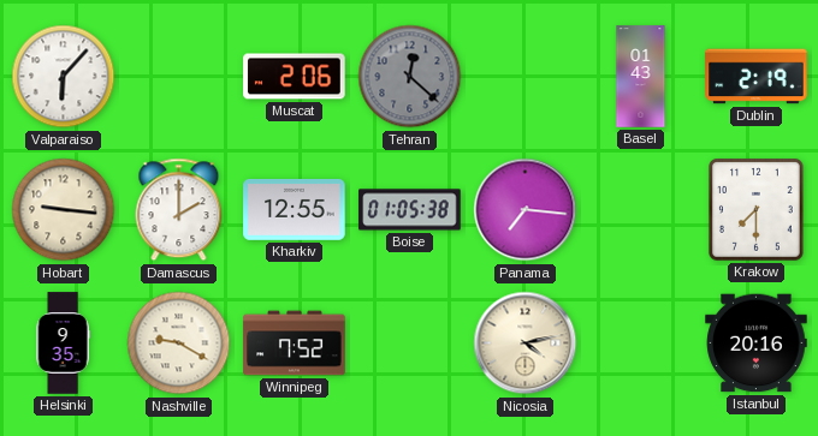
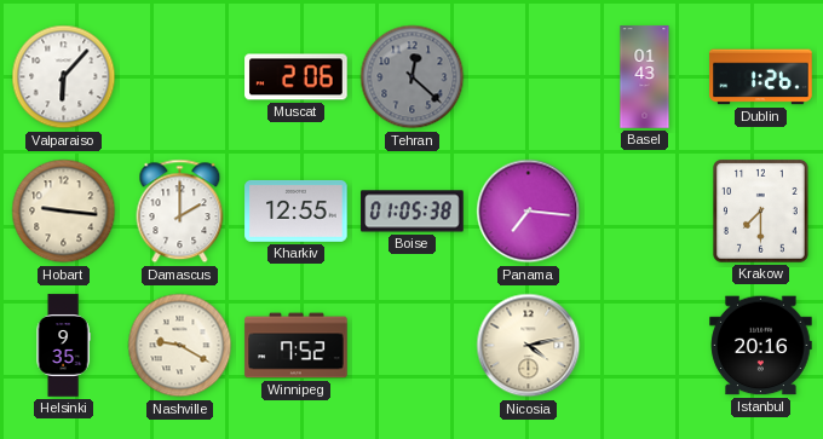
Dublin: 2:19 -> 1:26 (761, 77)
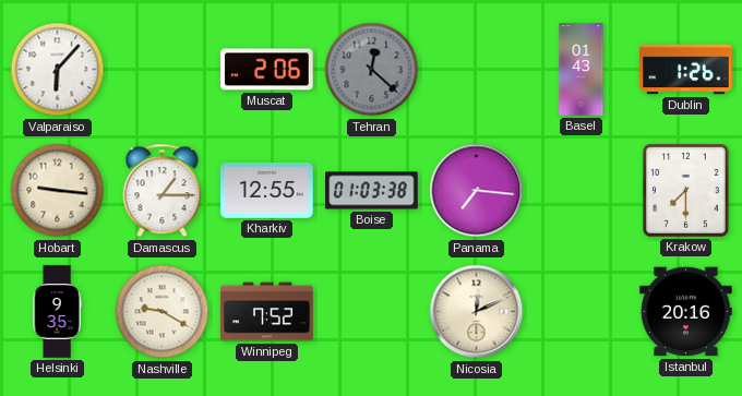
Damascus: 2:00 -> 1:15 (163, 191)
Boise: 01:05 -> 01:03 (372, 191)
Nicosia: 4:13 -> 12:11 (477, 312)
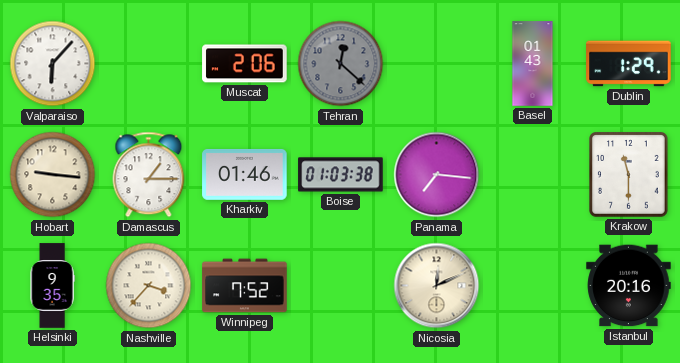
Dublin: 1:26 -> 1:29 (629, 64)
Kharkiv: 12:55 -> 01:46 (245, 174)
Krakow: 7:30 -> 11:30 (629, 175)
Nashville: 9:20 -> 3:37 (149, 286)
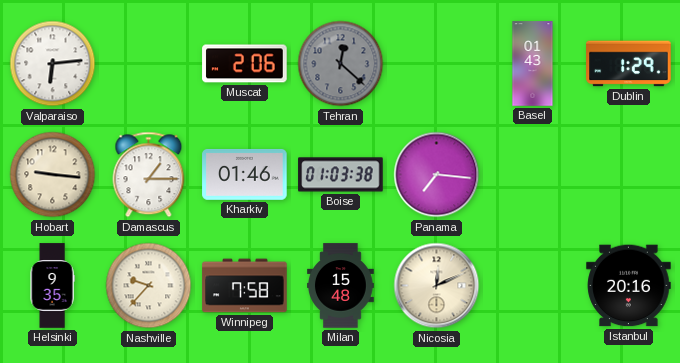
Valparaiso: 6:07 -> 6:14 (53, 64)
Krakow: 11:30 -> none (629, 175)
Nashville: 3:37 -> 9:37 (149, 286)
Winnipeg: 7:52 -> 7:58 (245, 286)
Milan: none -> 15:48 (341, 286)
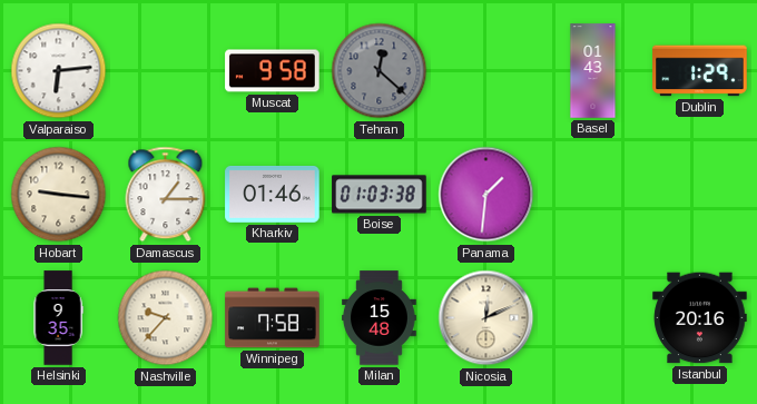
Muscat: 2:06 -> 9:58 (273, 71)
Panama: 7:16 -> 1:31 (486, 195)
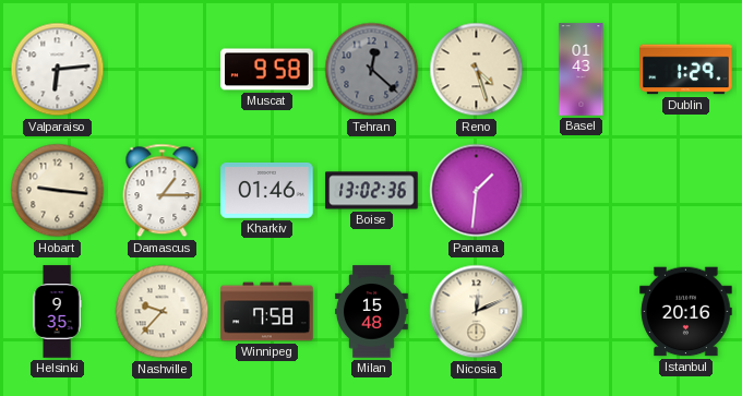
Reno: none -> 4:27 (477, 70)
Boise: 01:03 -> 13:02 (372, 191)
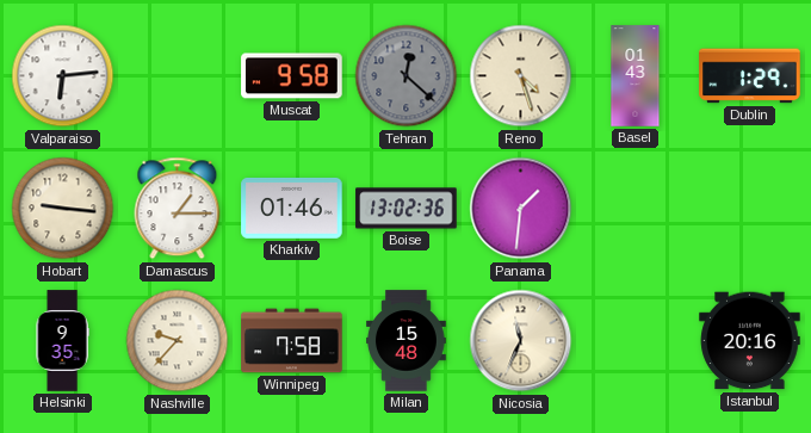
Nicosia: 12:11 -> 11:34 (521, 341)
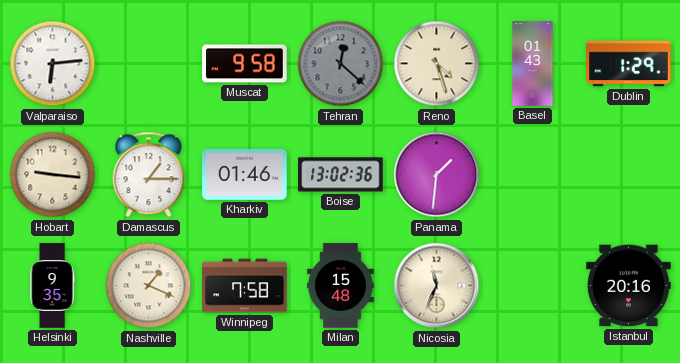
Nashville: 9:37 -> 1:19 (149, 286)
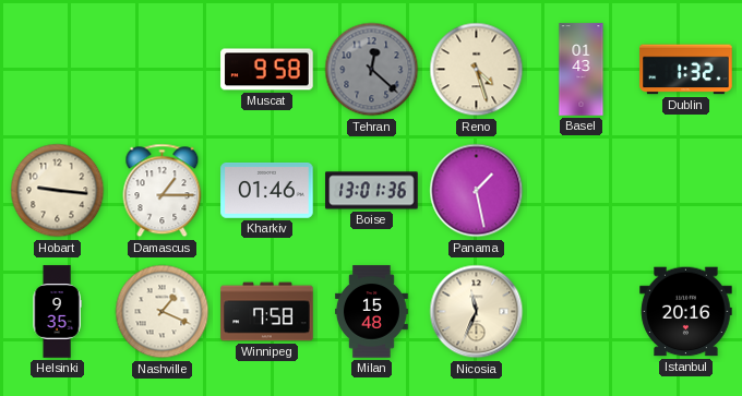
Valparaiso: 6:14 -> none (53, 64)
Dublin: 1:29 -> 1:32 (686, 70)
Boise: 13:02 -> 13:01 (372, 191)
Panama: 1:31 -> 1:28 (477, 191)
